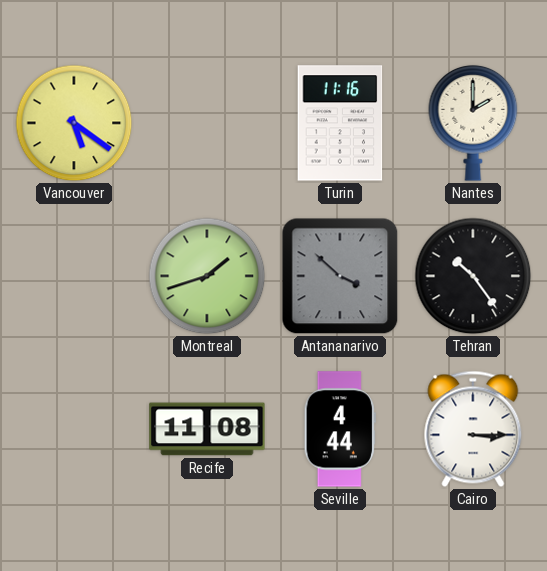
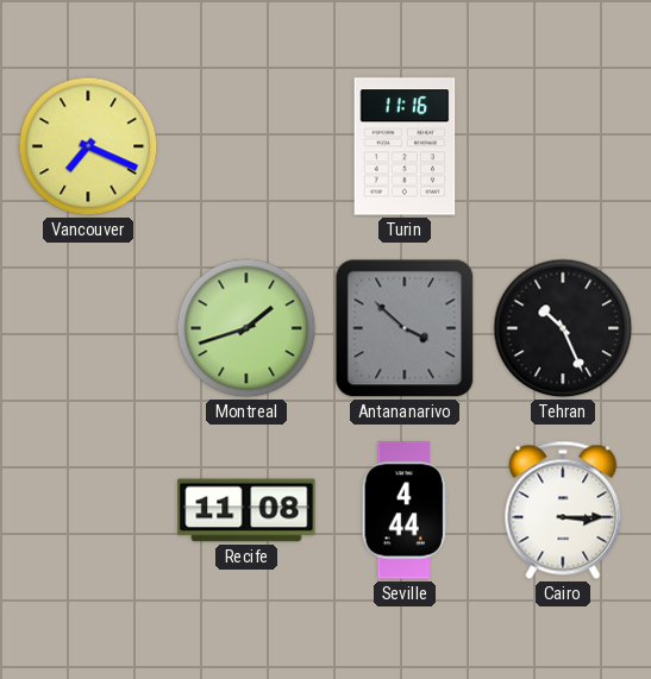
Vancouver: 5:21 -> 7:19 (88, 146)
Nantes: 2:00 -> none (473, 123)
Tehran: 10:24 -> 10:26 (563, 328)
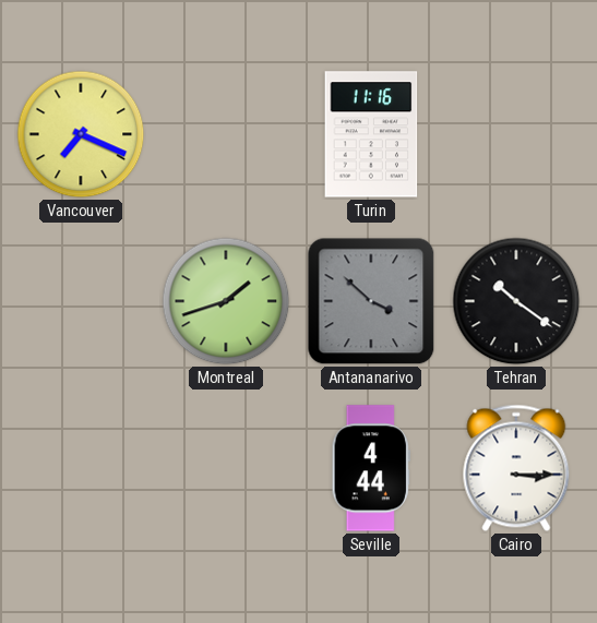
Tehran: 10:26 -> 10:21 (516, 301)
Recife: 11:08 -> none (246, 510)
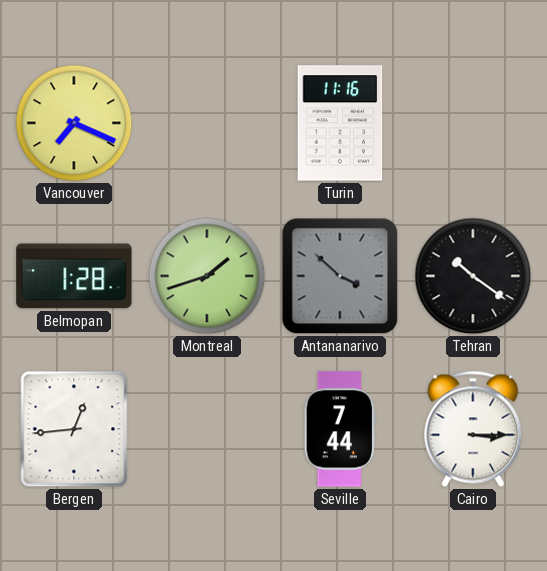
Belmopan: none -> 1:28 (74, 276)
Bergen: none -> 12:44 (74, 429)
Seville: 4:44 -> 7:44 (340, 429)
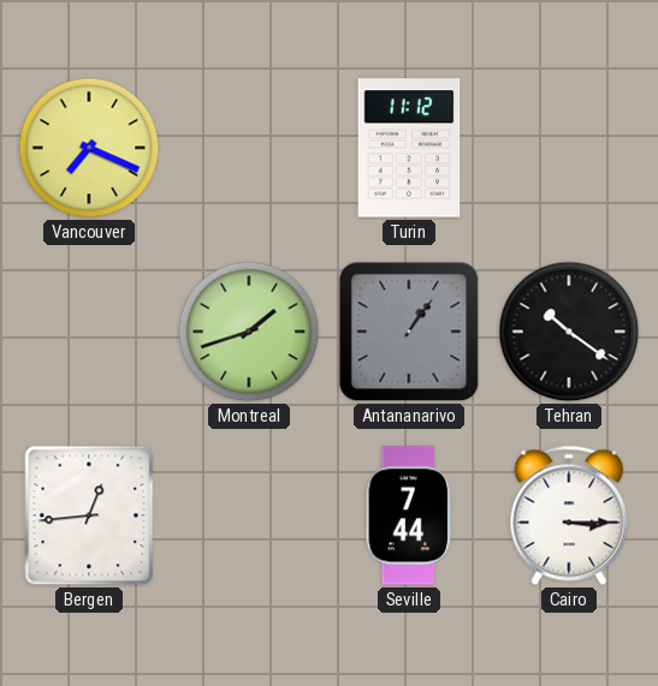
Turin: 11:16 -> 11:12 (409, 148)
Belmopan: 1:28 -> none (74, 276)
Antananarivo: 3:52 -> 1:06 (409, 332)
